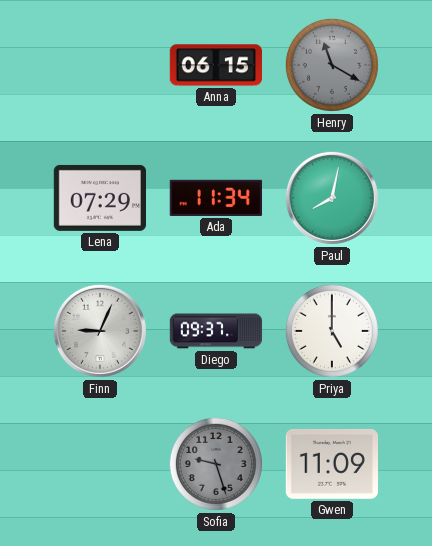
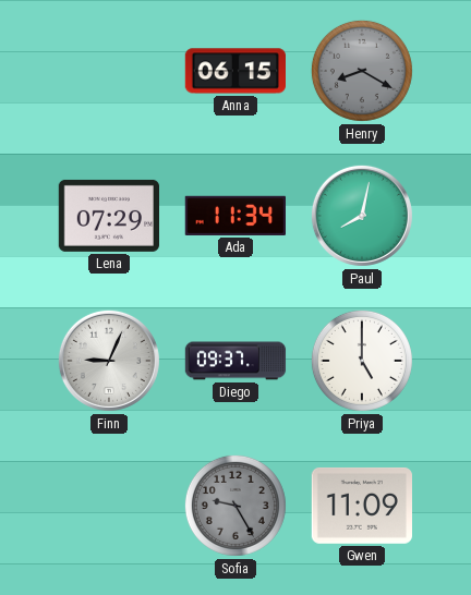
Henry: 11:20 -> 8:20 (362, 71)
Sofia: 9:27 -> 9:25 (235, 506)
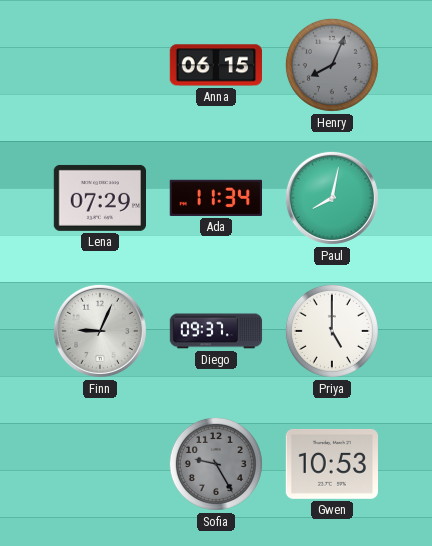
Henry: 8:20 -> 8:04 (332, 65)
Gwen: 11:09 -> 10:53 (331, 464)
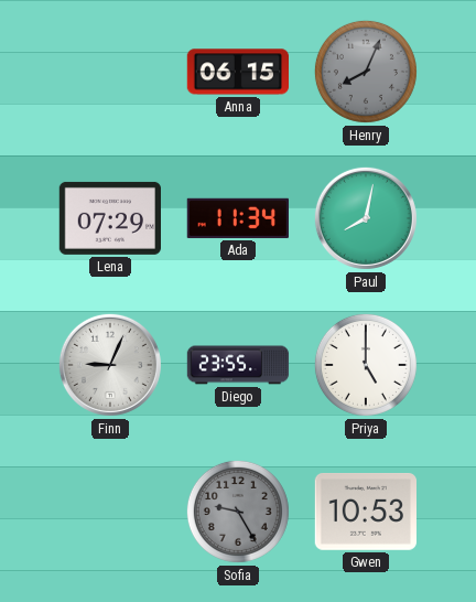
Diego: 09:37 -> 23:55 (238, 365)
